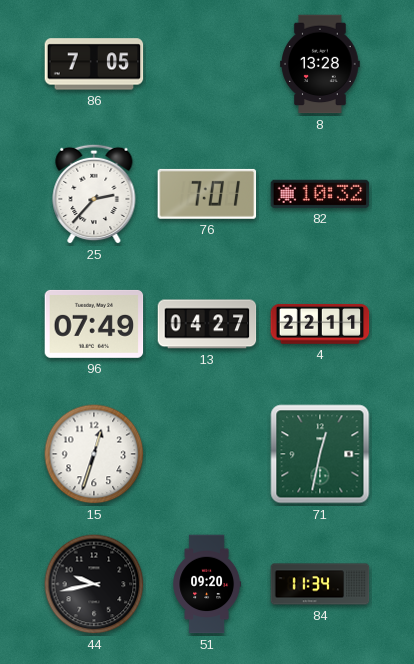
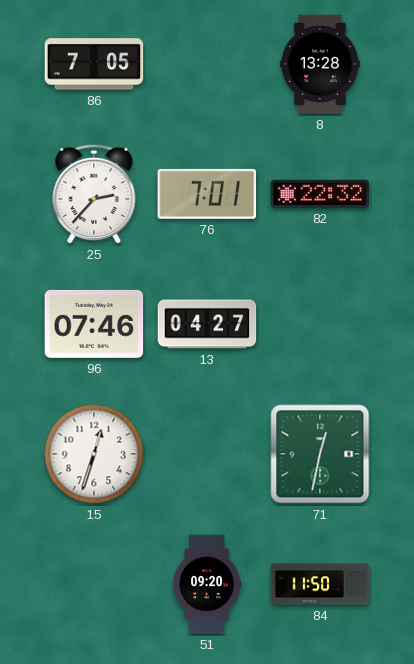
82: 10:32 -> 22:32 (320, 194)
96: 07:49 -> 07:46 (94, 324)
4: 22:11 -> none (320, 324)
44: 9:43 -> none (94, 584)
84: 11:34 -> 11:50 (320, 584)
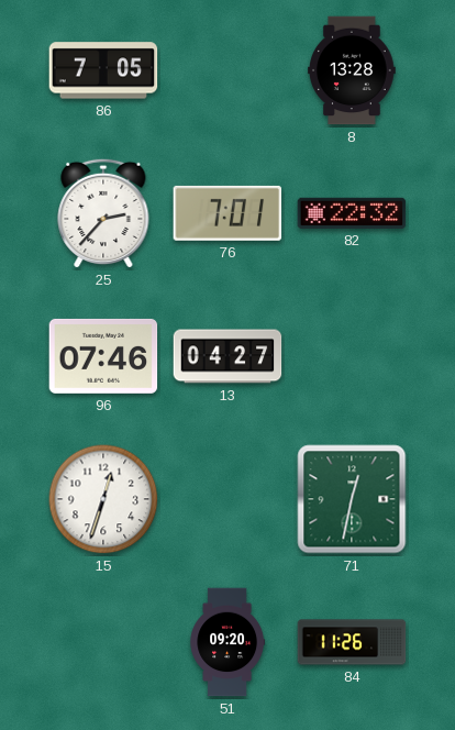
84: 11:50 -> 11:26 (352, 642)
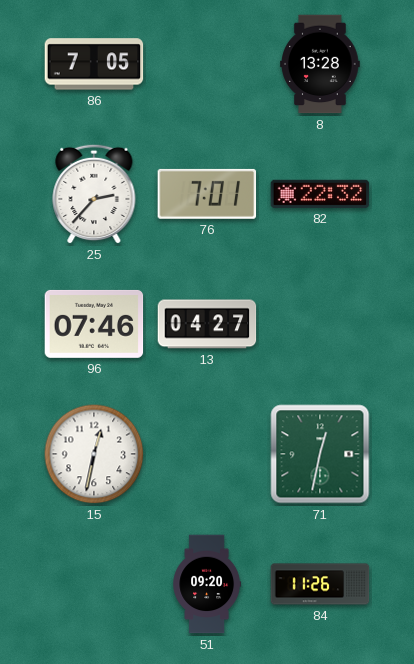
15: 12:33 -> 12:32 (94, 454)
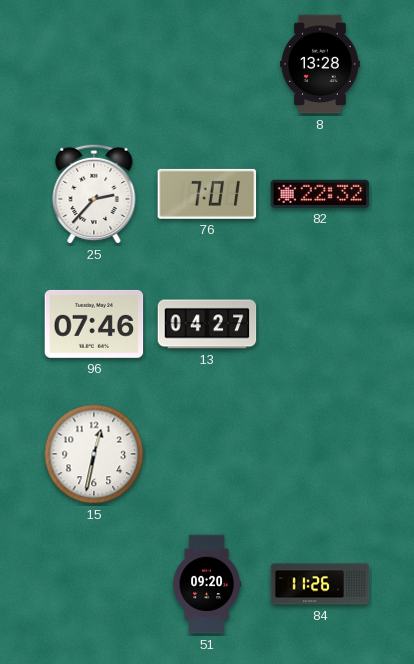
86: 7:05 -> none (94, 64)
71: 12:32 -> none (320, 454)
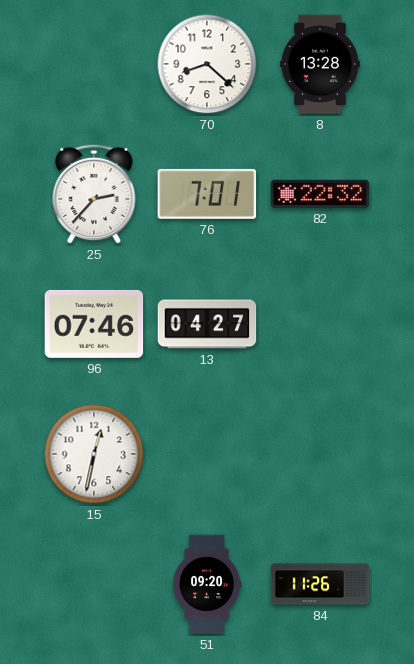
70: none -> 8:22 (207, 64)
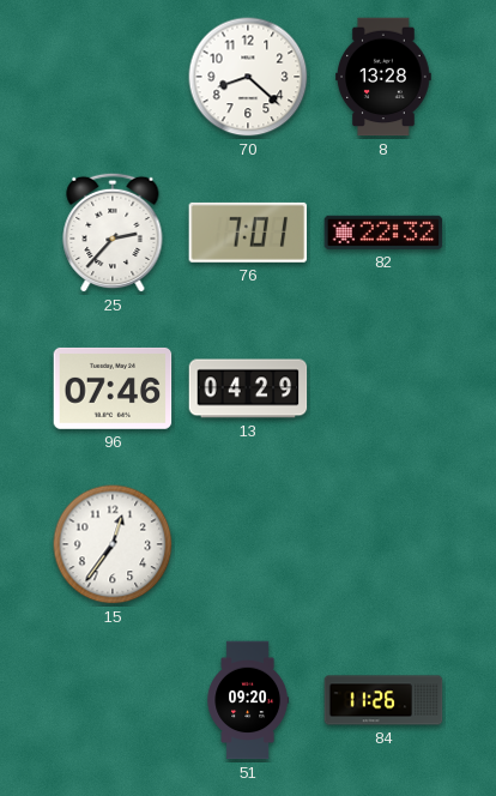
13: 04:27 -> 04:29 (248, 388)
15: 12:32 -> 12:36 (113, 544)
